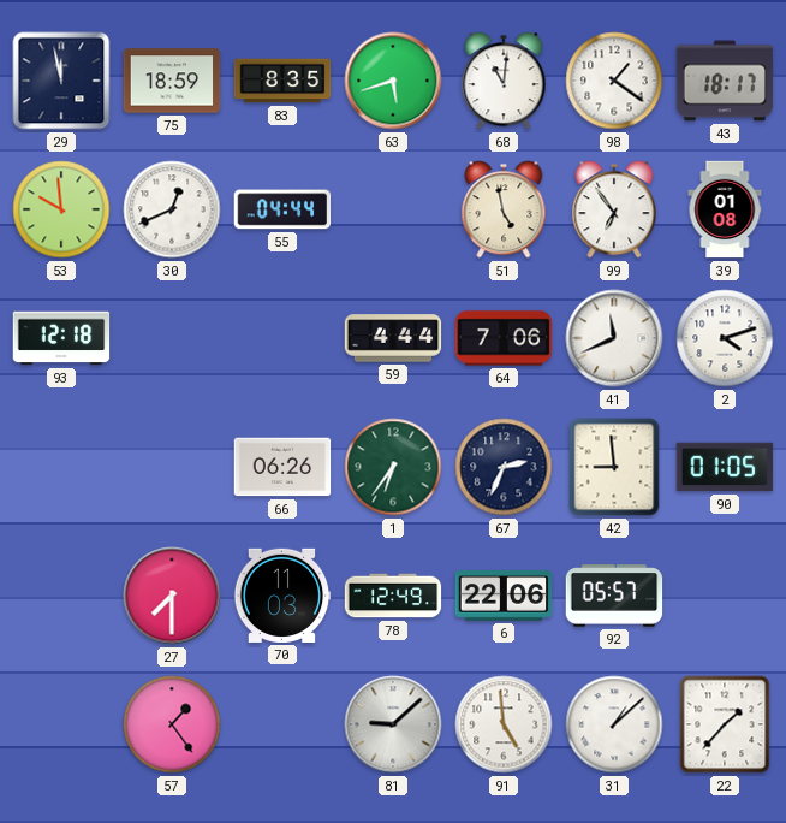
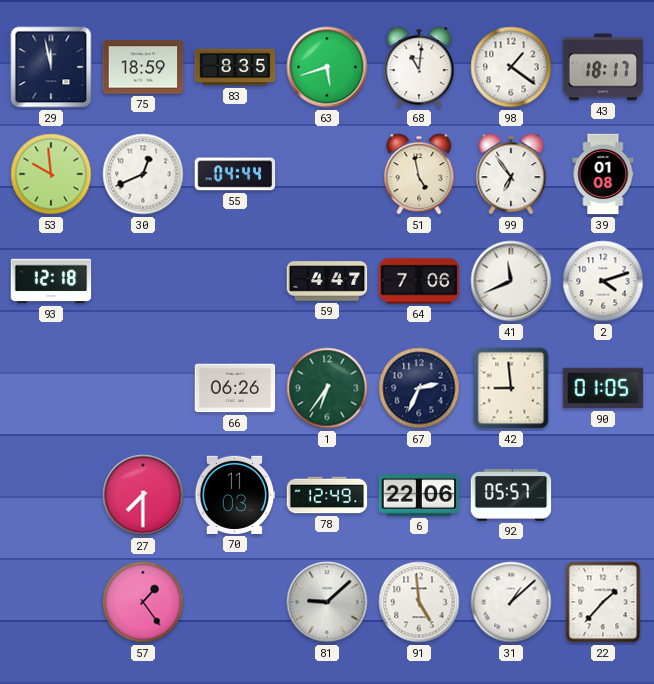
59: 4:44 -> 4:47 (327, 281)
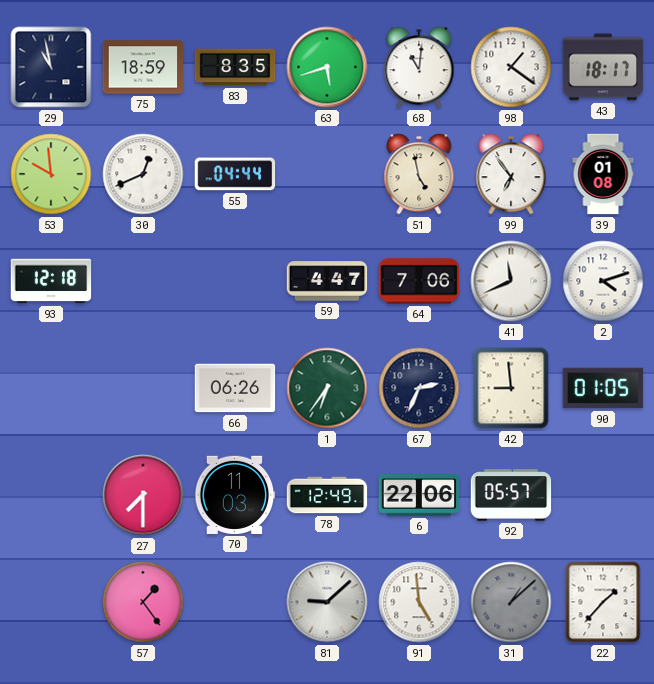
29: 11:58 -> 10:58 (51, 67)
31 dial: white -> grey (511, 602)
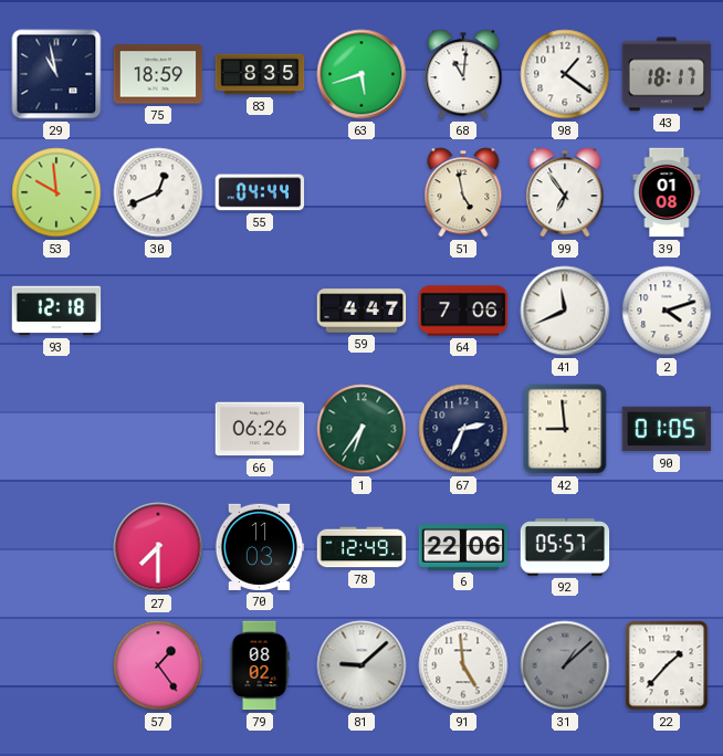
79: none -> 08:02 (260, 665)
